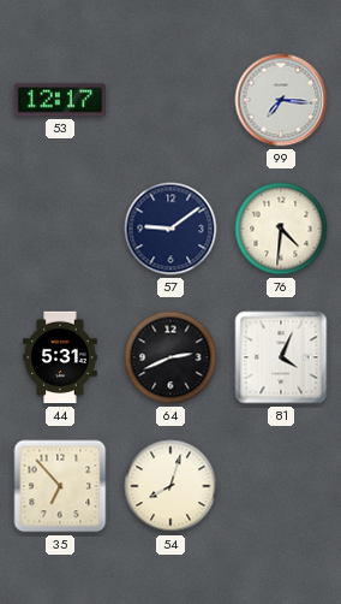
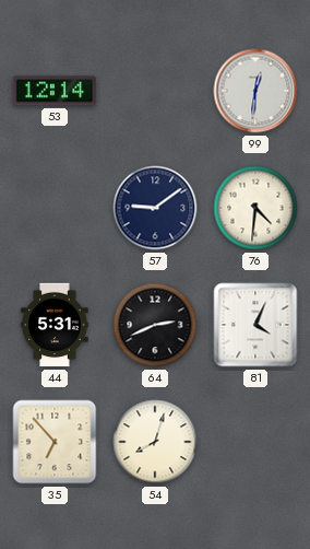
53: 12:17 -> 12:14 (55, 91)
99: 7:16 -> 12:31 (255, 91)
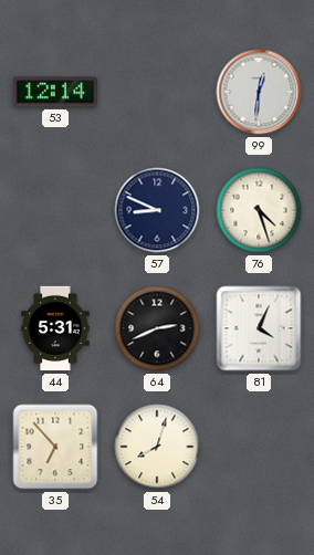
57: 9:09 -> 8:49 (157, 210)
76: 4:31 -> 4:27 (259, 210)
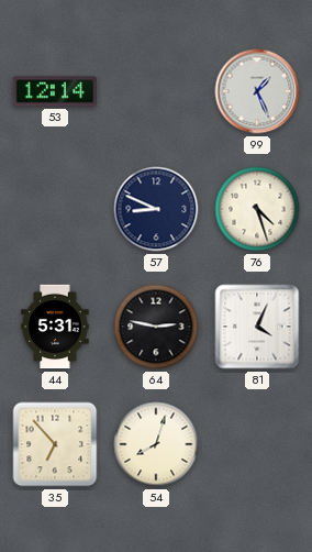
99: 12:31 -> 1:26 (257, 91)
64: 2:41 -> 2:47 (156, 327)
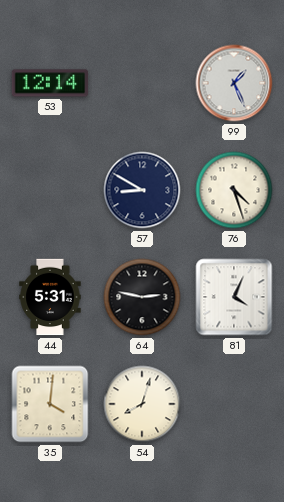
57: 8:49 -> 8:50 (142, 190)
35: 6:53 -> 4:01 (50, 404)
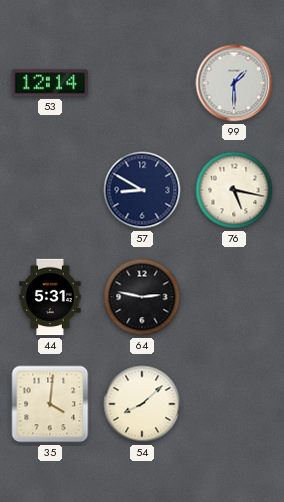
99: 1:26 -> 1:30 (234, 83)
76: 4:27 -> 5:17 (234, 190)
81: 4:04 -> none (234, 297)
54: 8:03 -> 8:08 (142, 404)
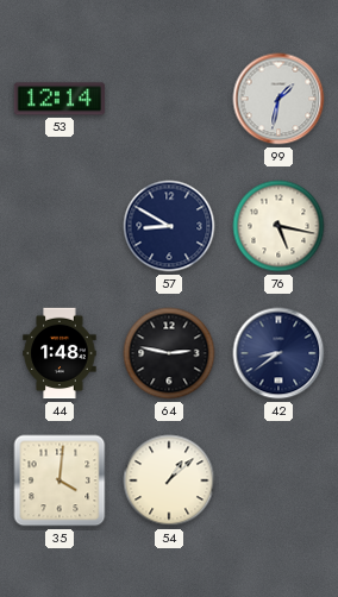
99: 1:30 -> 1:32 (278, 99)
44: 5:31 -> 1:48 (60, 353)
42: none -> 8:39 (278, 353)
54: 8:08 -> 1:08 (169, 480)
